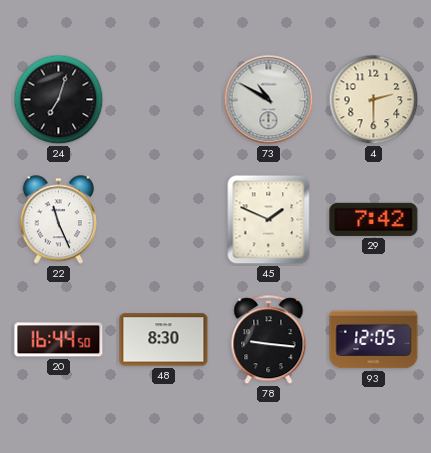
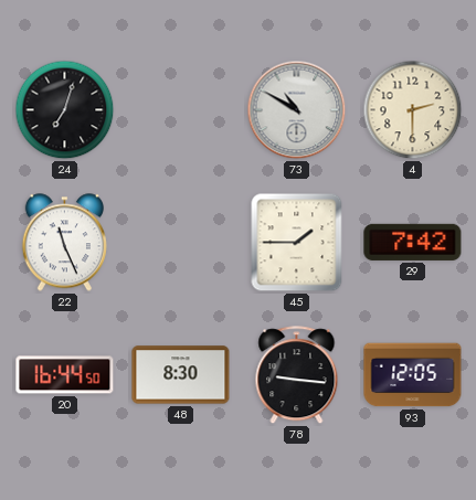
45: 1:49 -> 1:45 (297, 243)
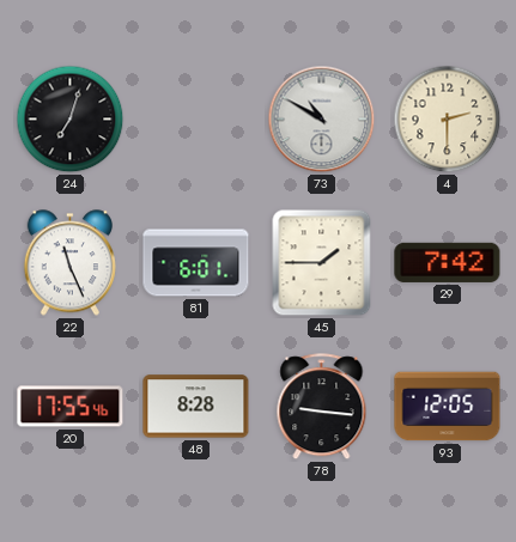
81: none -> 6:01 (196, 263)
20: 16:44 -> 17:55 (71, 407)
48: 8:30 -> 8:28 (196, 407)
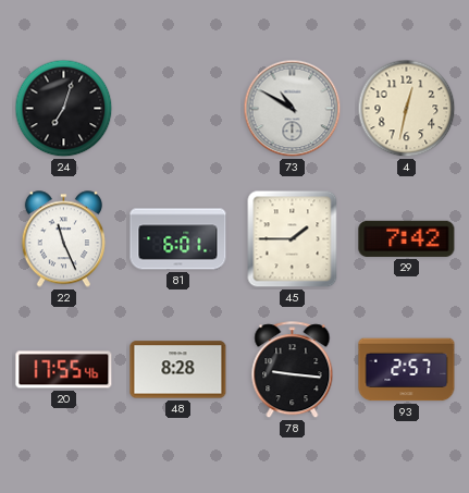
4: 2:30 -> 12:32 (407, 109)
93: 12:05 -> 2:57 (407, 370)
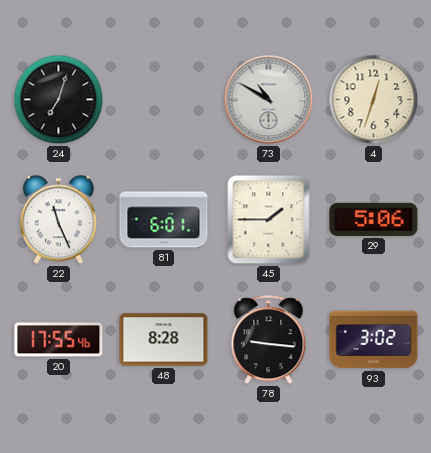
4: 12:32 -> 12:33 (374, 100)
29: 7:42 -> 5:06 (374, 219)
93: 2:57 -> 3:02 (374, 340)
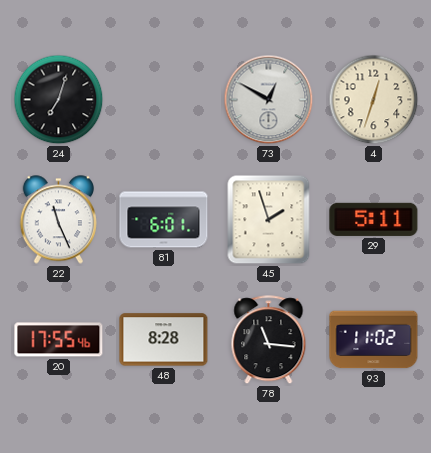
73: 10:50 -> 12:50 (269, 100)
45: 1:45 -> 1:57 (269, 220)
29: 5:06 -> 5:11 (374, 219)
78: 9:16 -> 11:16 (269, 340)
93: 3:02 -> 11:02 (374, 340)
